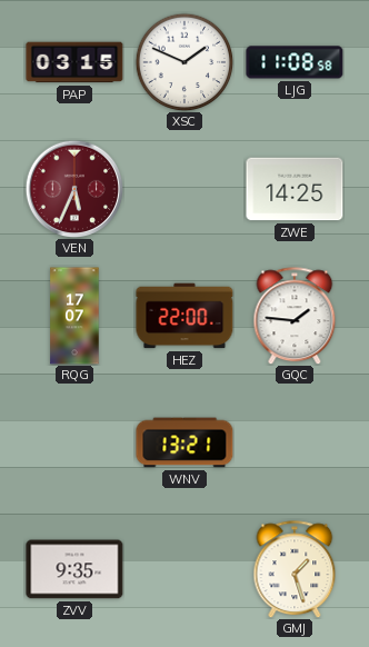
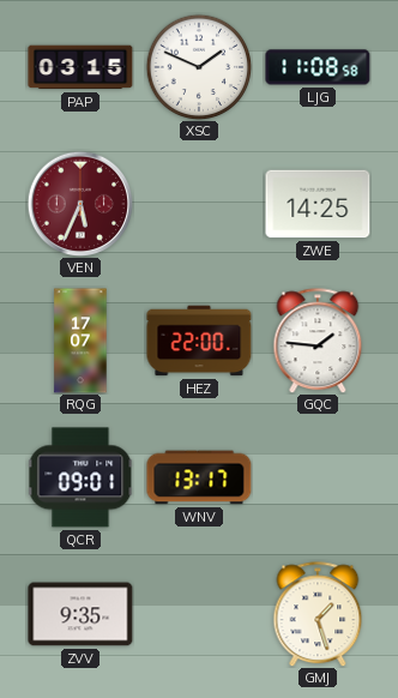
QCR: none -> 09:01 (80, 477)
WNV: 13:21 -> 13:17 (199, 477)
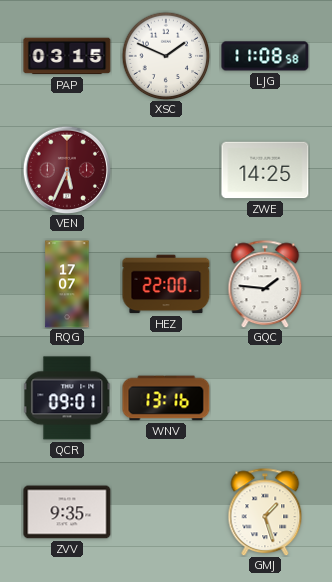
WNV: 13:17 -> 13:16 (166, 398)
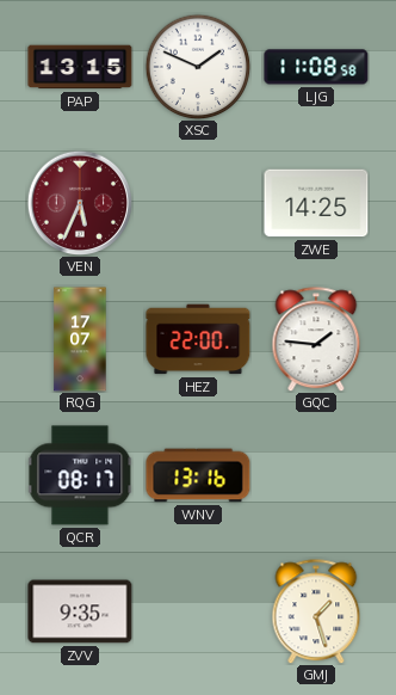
PAP: 03:15 -> 13:15 (80, 67)
QCR: 09:01 -> 08:17 (80, 475)
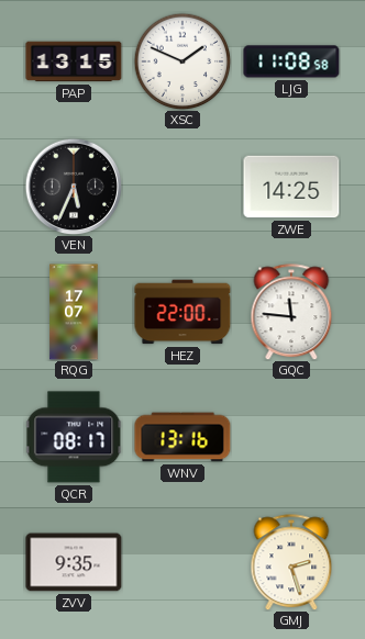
VEN dial: burgundy -> black (74, 187)
GQC: 1:46 -> 11:46 (291, 312)
GMJ: 1:27 -> 2:27 (291, 562)
